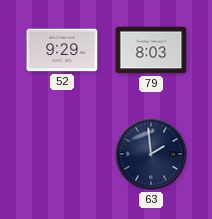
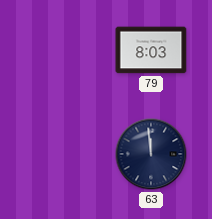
52: 9:29 -> none (62, 50)
63: 1:59 -> 11:59 (151, 154)
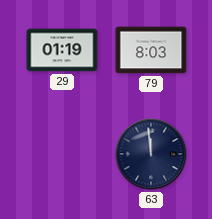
29: none -> 01:19 (62, 50)
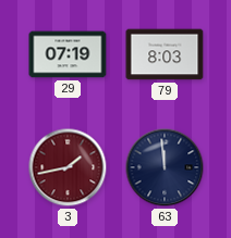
29: 01:19 -> 07:19 (68, 54)
3: none -> 1:43 (68, 167)
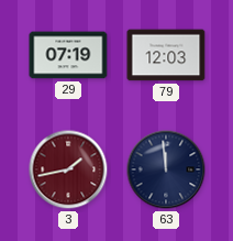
79: 8:03 -> 12:03 (166, 55)
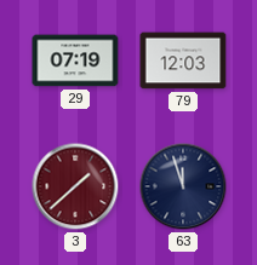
3: 1:43 -> 1:38 (75, 186)
63: 11:59 -> 11:57 (183, 186)
